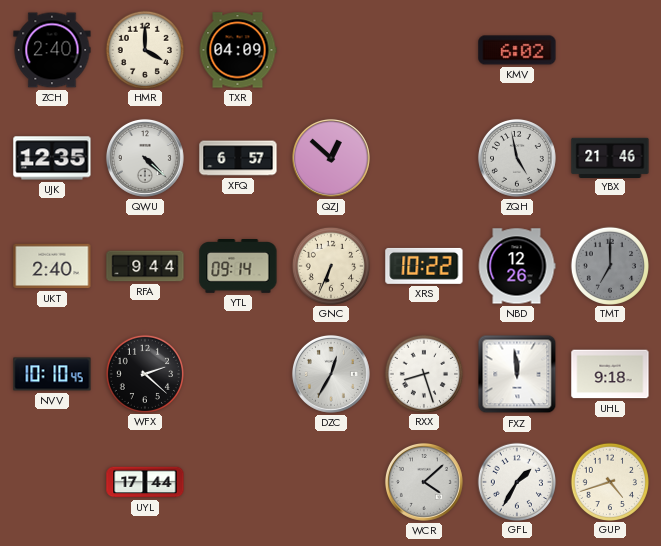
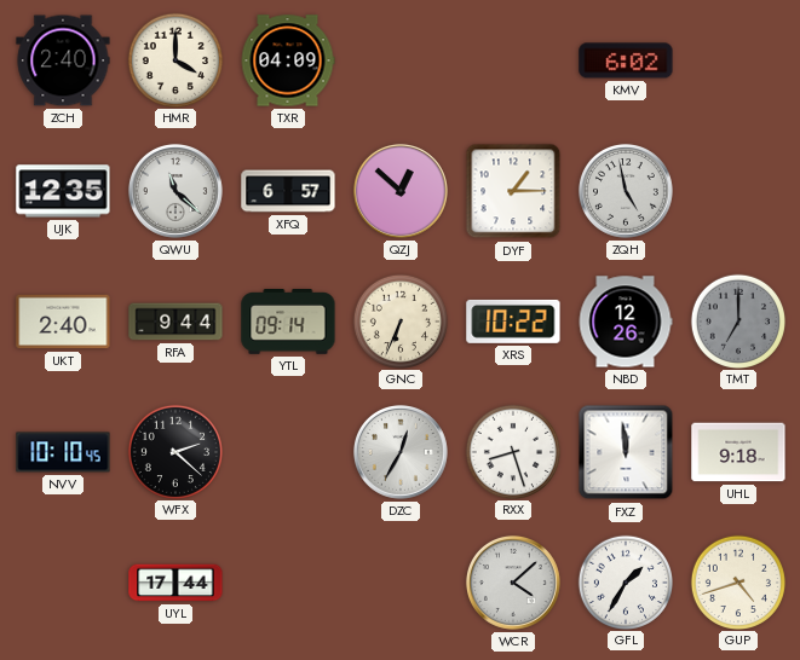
QWU: 4:22 -> 11:22 (175, 191)
DYF: none -> 1:15 (513, 191)
YBX: 21:46 -> none (610, 157)
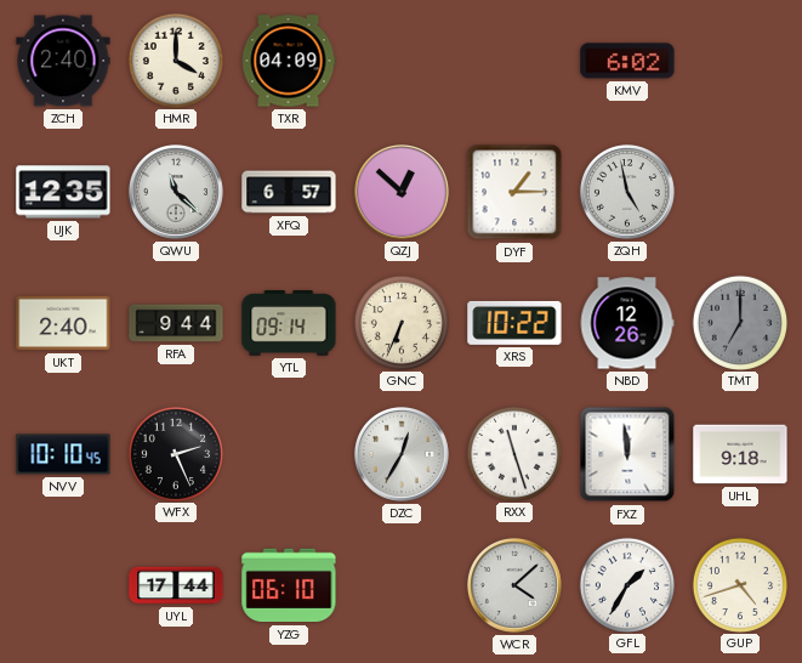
WFX: 2:22 -> 2:26 (175, 453)
RXX: 8:27 -> 11:27 (513, 453)
YZG: none -> 06:10 (289, 585)
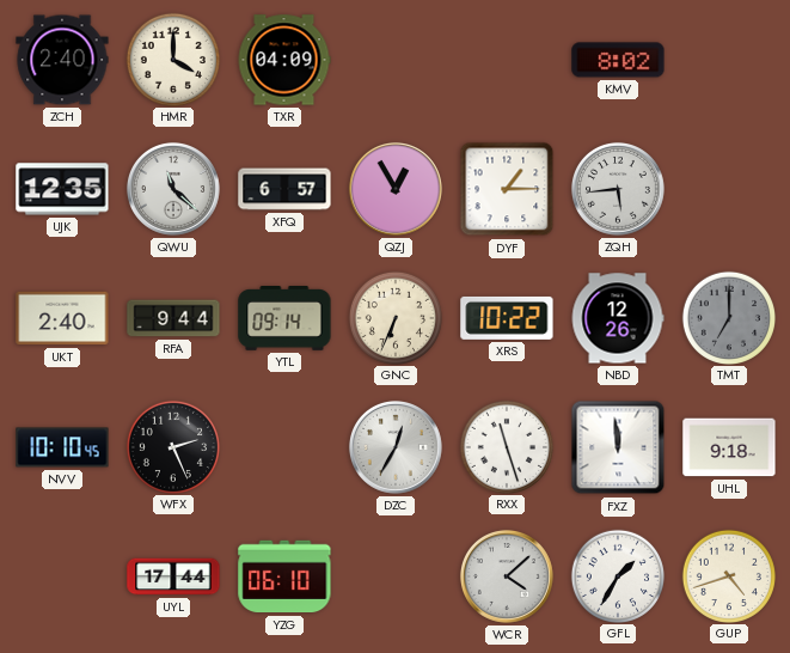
KMV: 6:02 -> 8:02 (618, 60)
QZJ: 12:52 -> 12:55 (396, 189)
ZQH: 4:58 -> 5:44 (618, 189)
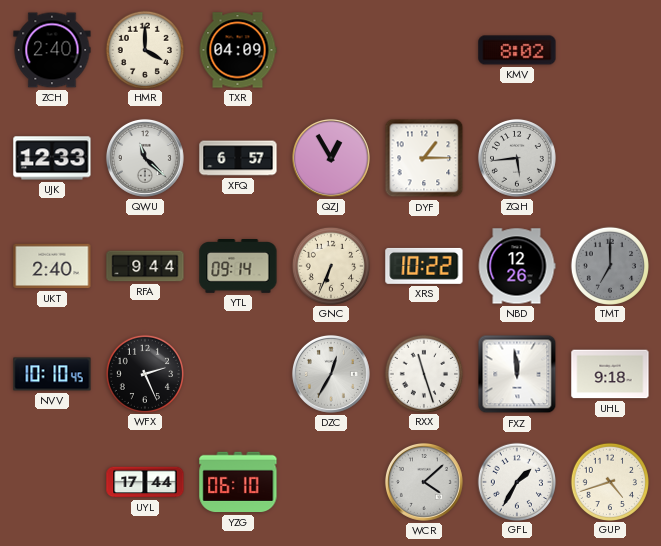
UJK: 12:35 -> 12:33 (52, 158)
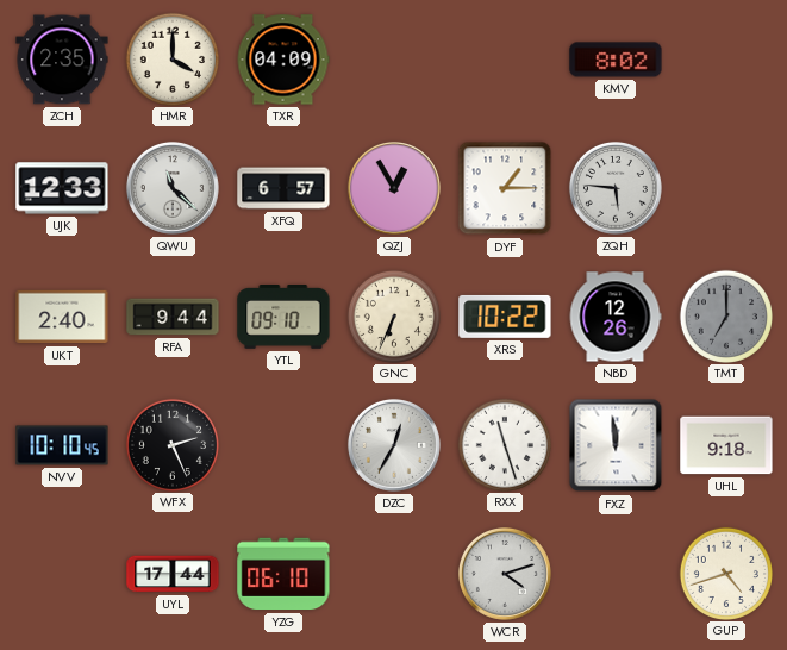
ZCH: 2:40 -> 2:35 (62, 60)
ZQH: 5:44 -> 5:46 (616, 188)
YTL: 09:14 -> 09:10 (283, 318)
WCR: 4:08 -> 4:12 (505, 574)
GFL: 1:35 -> none (516, 481)
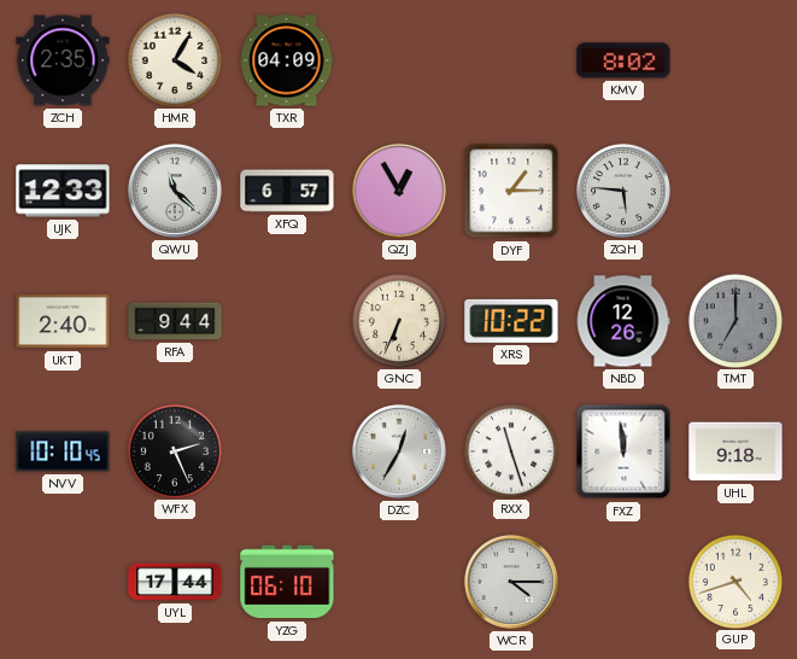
HMR: 4:00 -> 4:05 (174, 59)
YTL: 09:10 -> none (283, 318)
WCR: 4:12 -> 4:15 (511, 582)
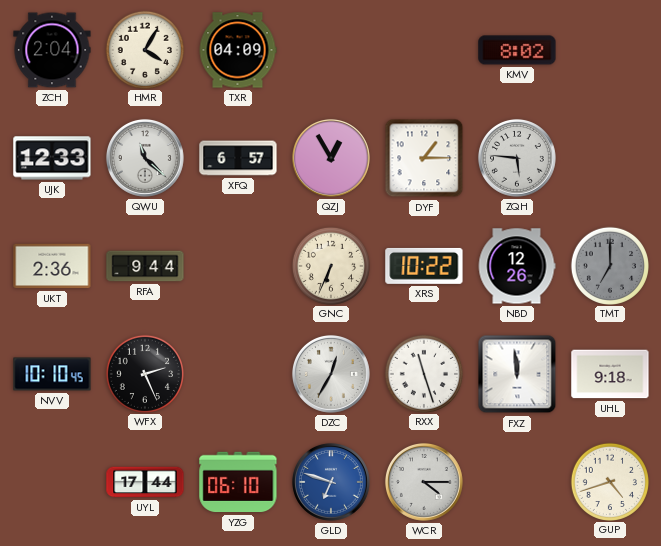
ZCH: 2:35 -> 2:04 (52, 50)
UKT: 2:40 -> 2:36 (52, 266)
GLD: none -> 6:48 (331, 482)
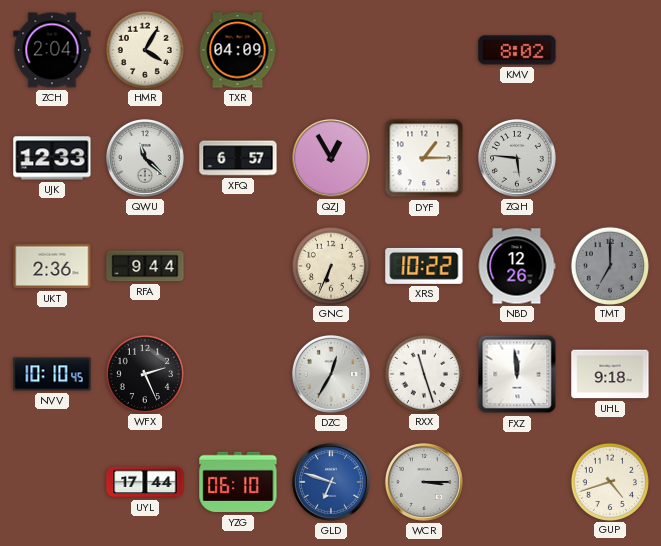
WCR: 4:15 -> 3:15 (424, 482)
